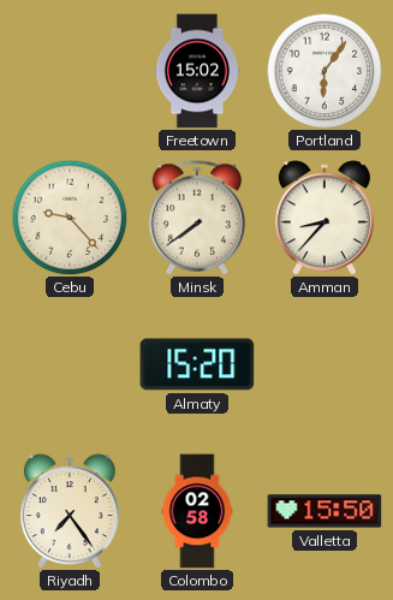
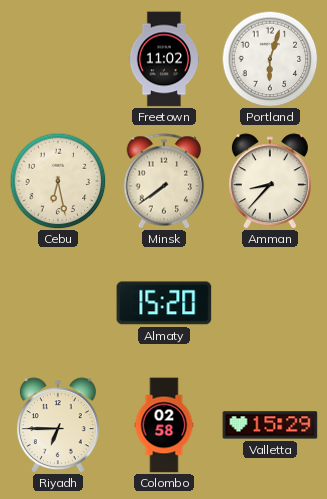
Freetown: 15:02 -> 11:02 (164, 59)
Portland: 6:06 -> 6:03 (270, 59)
Cebu: 9:23 -> 6:28 (58, 181)
Riyadh: 7:24 -> 6:45 (58, 425)
Valletta: 15:50 -> 15:29 (270, 425)
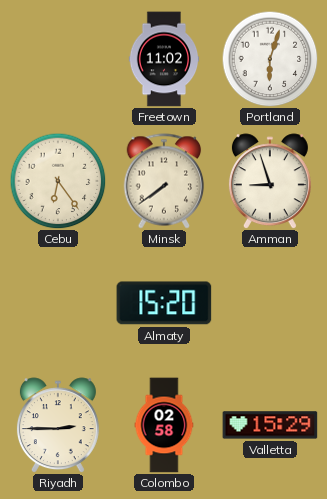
Cebu: 6:28 -> 6:24 (58, 181)
Amman: 8:37 -> 8:57 (270, 181)
Riyadh: 6:45 -> 2:45 (58, 425)
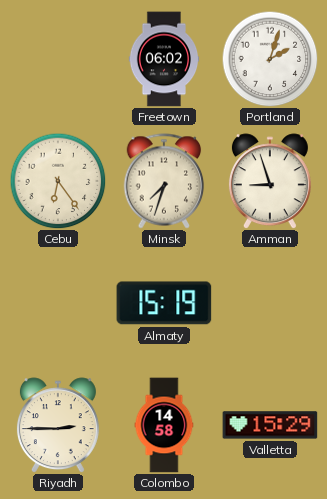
Freetown: 11:02 -> 06:02 (164, 59)
Portland: 6:03 -> 2:03 (270, 59)
Minsk: 7:39 -> 7:33 (164, 181)
Almaty: 15:20 -> 15:19 (164, 303)
Colombo: 02:58 -> 14:58 (164, 425)
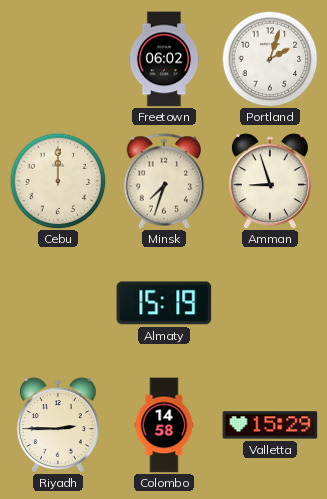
Cebu: 6:24 -> 12:00 (58, 181)
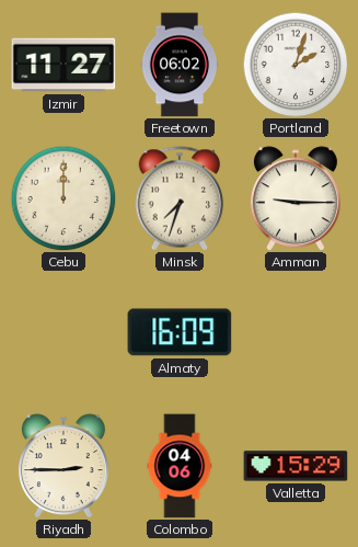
Izmir: none -> 11:27 (63, 65)
Amman: 8:57 -> 9:15 (296, 198)
Almaty: 15:19 -> 16:09 (180, 332)
Colombo: 14:58 -> 04:06 (180, 466)
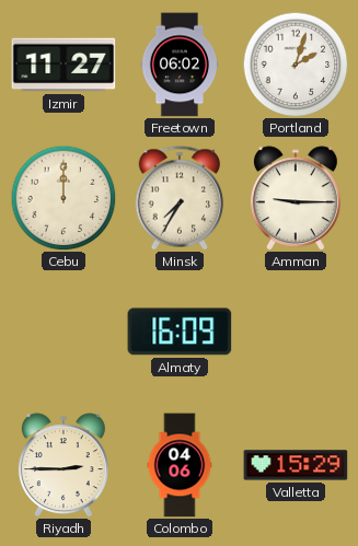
Minsk: 7:33 -> 7:35 (180, 198)
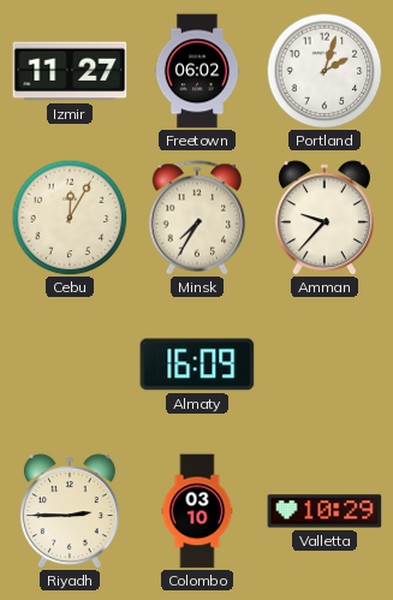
Cebu: 12:00 -> 12:05 (70, 218)
Amman: 9:15 -> 9:37 (324, 218)
Colombo: 04:06 -> 03:10 (197, 511)
Valletta: 15:29 -> 10:29 (324, 511)
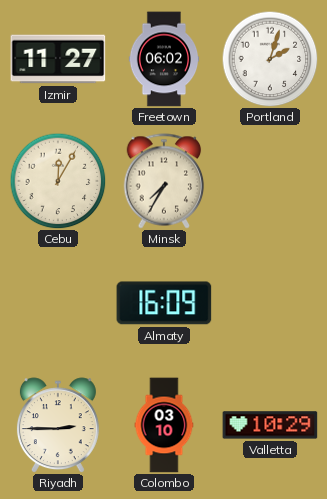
Amman: 9:37 -> none (324, 218)
